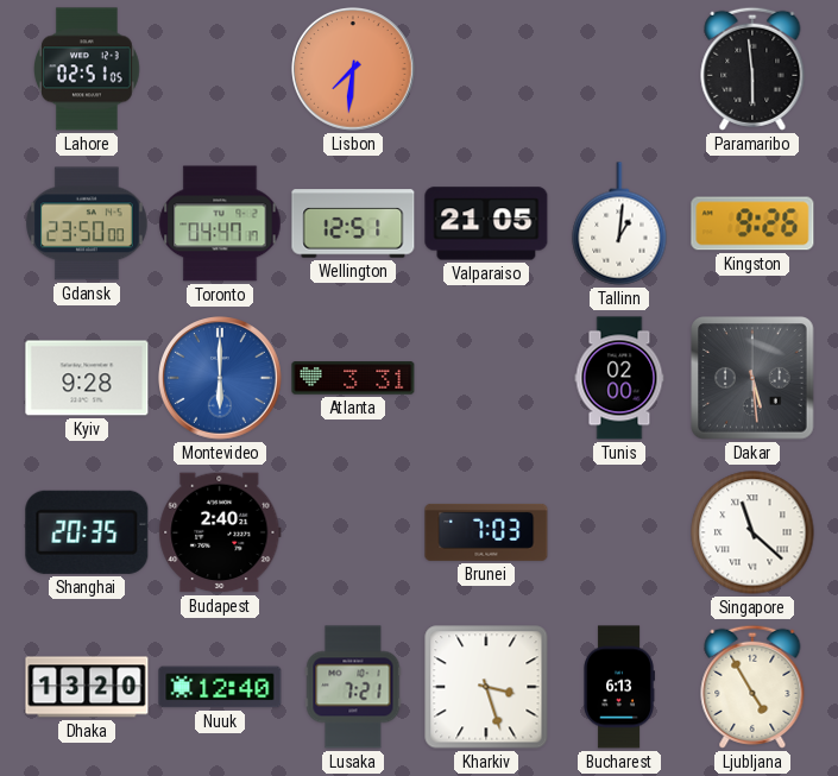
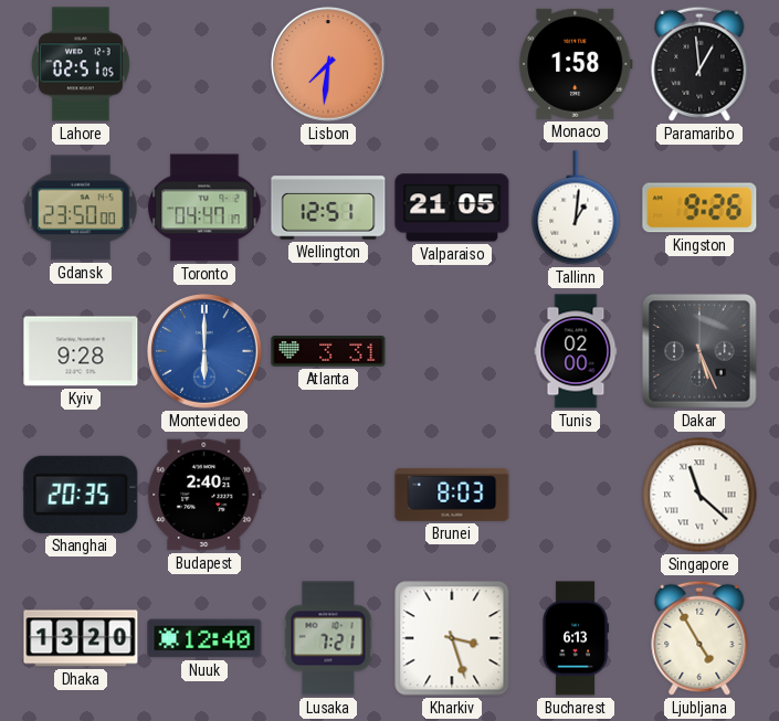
Monaco: none -> 1:58 (577, 64)
Paramaribo: 5:59 -> 12:59 (699, 64)
Dakar: 5:29 -> 5:26 (699, 351)
Brunei: 7:03 -> 8:03 (452, 495)
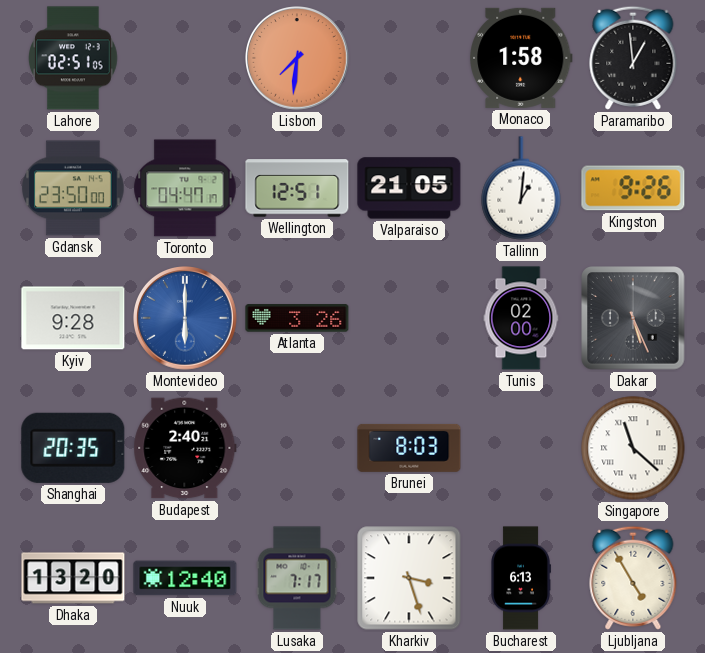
Atlanta: 3:31 -> 3:26 (297, 318)
Lusaka: 7:21 -> 7:17 (297, 578)
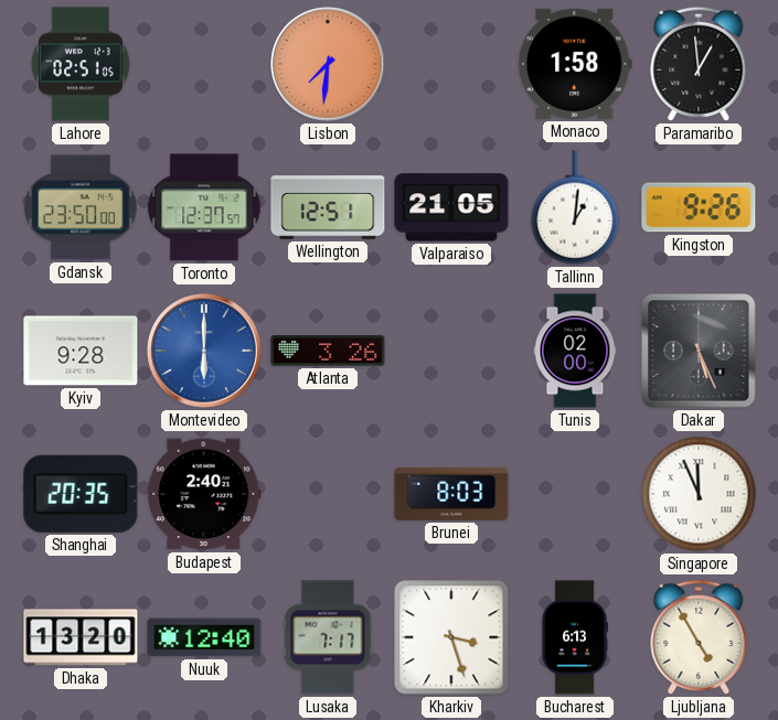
Toronto: 04:47 -> 12:37 (204, 207)
Singapore: 11:22 -> 11:56 (699, 494)
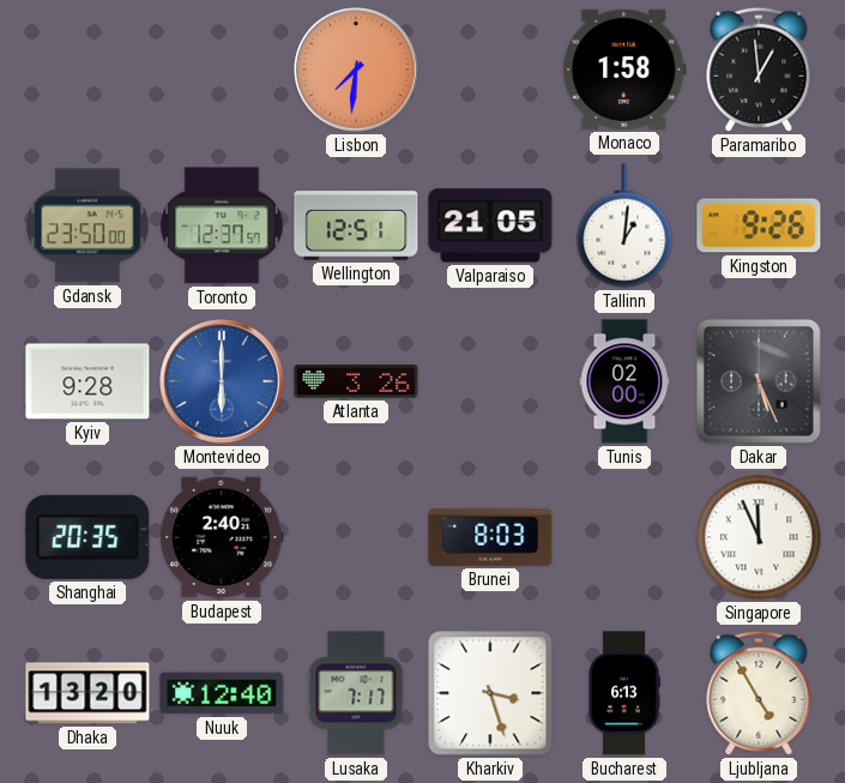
Lahore: 02:51 -> none (82, 64)
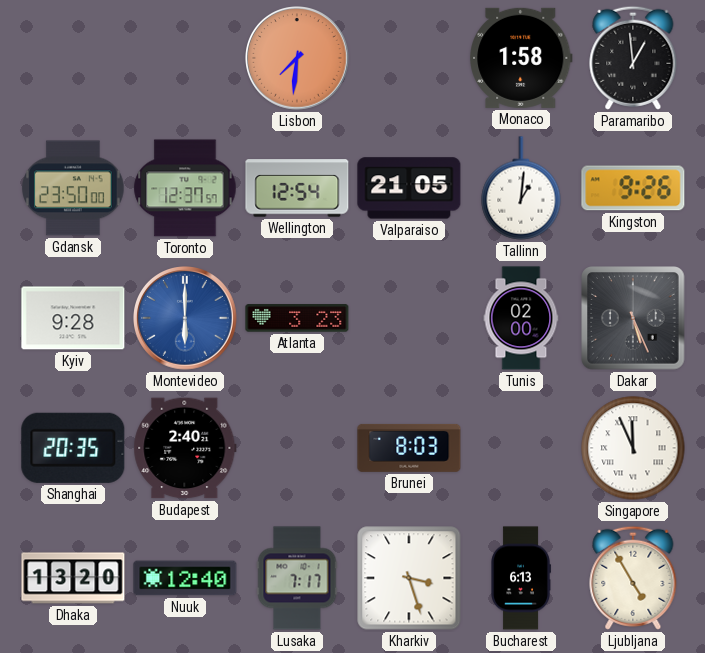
Wellington: 12:51 -> 12:54 (297, 188)
Atlanta: 3:26 -> 3:23 (297, 318)
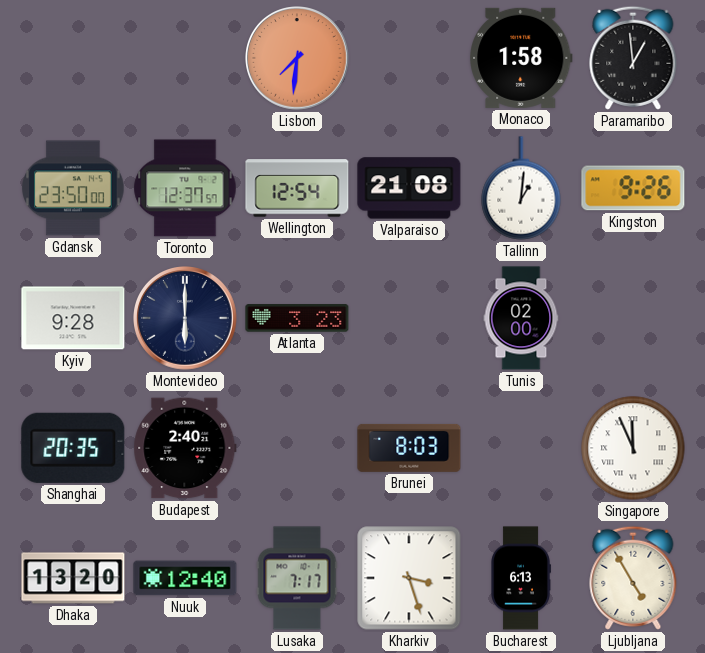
Valparaiso: 21:05 -> 21:08 (409, 188)
Montevideo dial: blue -> navy (186, 319)
Dakar: 5:26 -> none (633, 318)
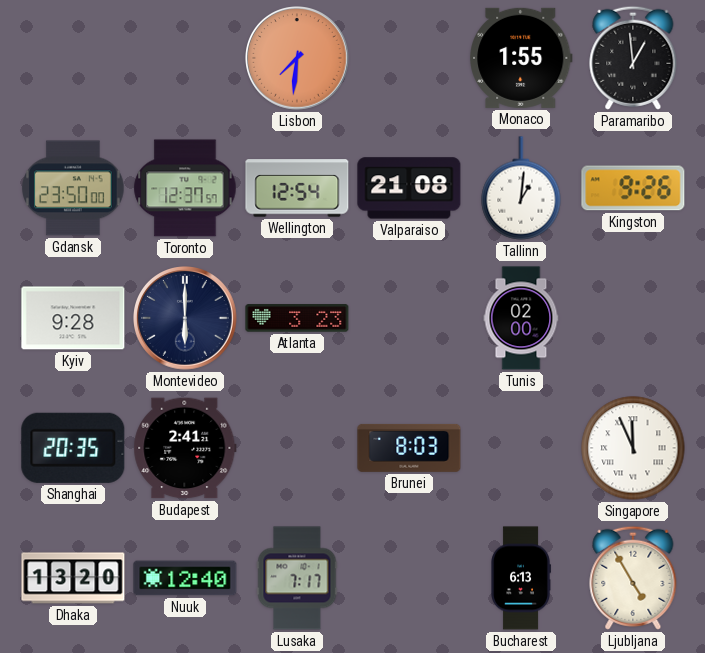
Monaco: 1:58 -> 1:55 (522, 58)
Budapest: 2:40 -> 2:41 (185, 448)
Kharkiv: 3:27 -> none (409, 578)
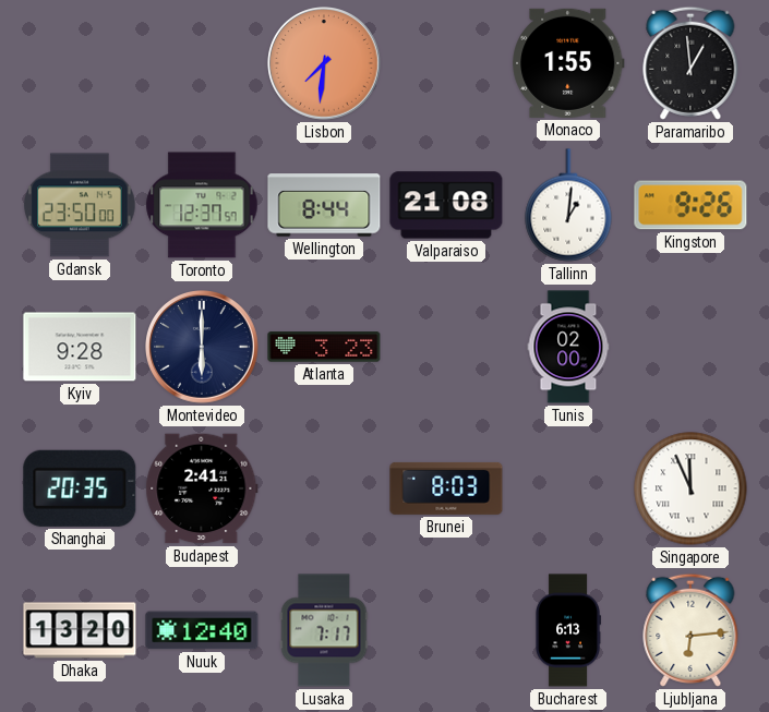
Wellington: 12:54 -> 8:44 (324, 205)
Ljubljana: 4:55 -> 6:14 (690, 630)
